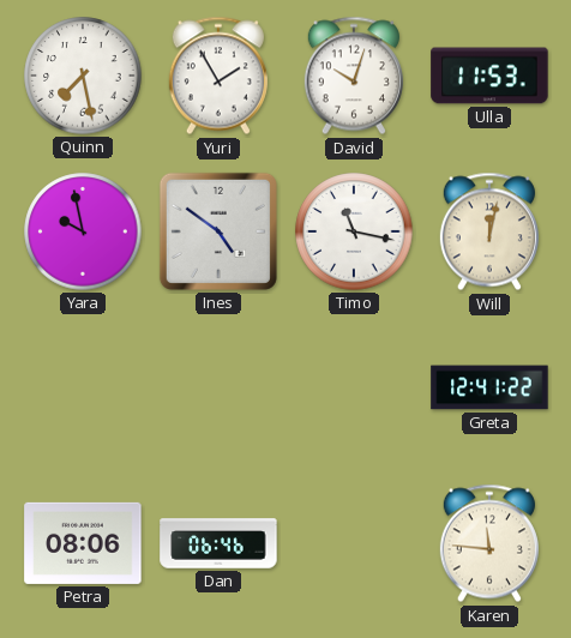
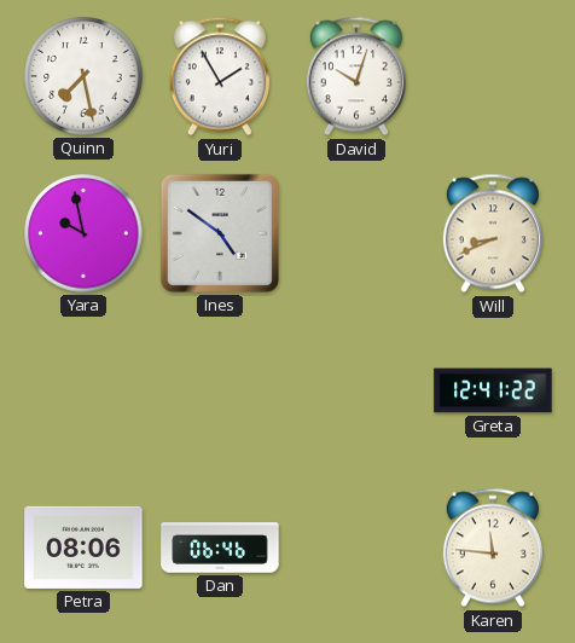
Ulla: 11:53 -> none (489, 76)
Timo: 11:17 -> none (354, 231)
Will: 12:02 -> 8:41 (493, 233)
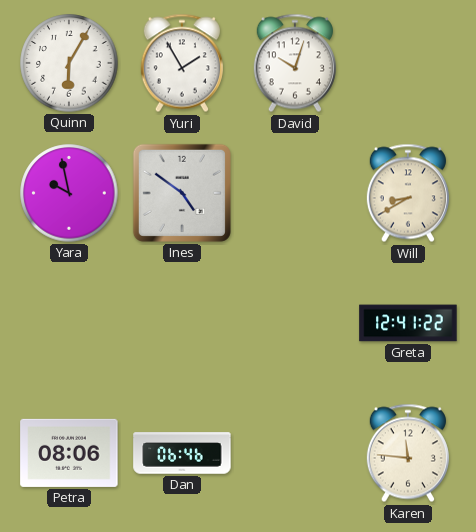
Quinn: 7:28 -> 6:05 (69, 63)
Will: 8:41 -> 8:40 (408, 193)
